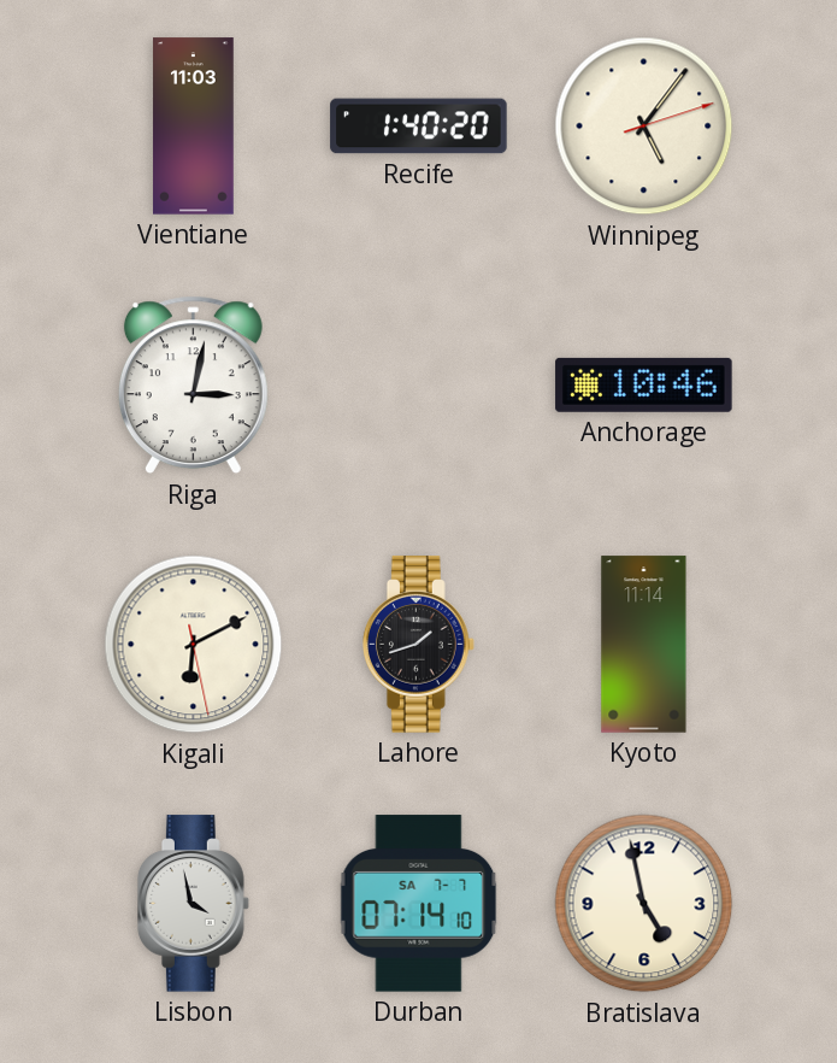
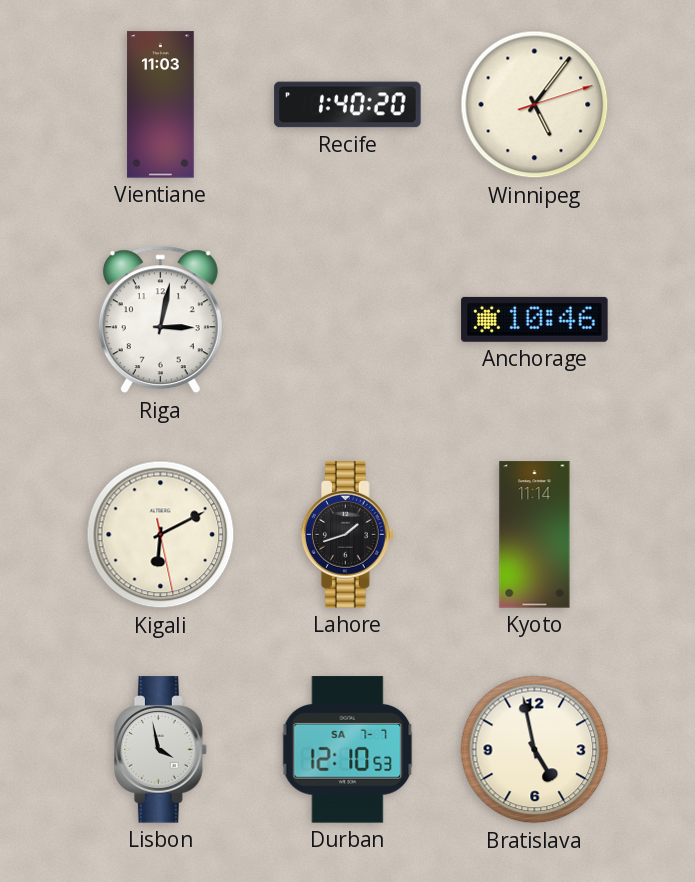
Durban: 07:14 -> 12:10 (348, 750)
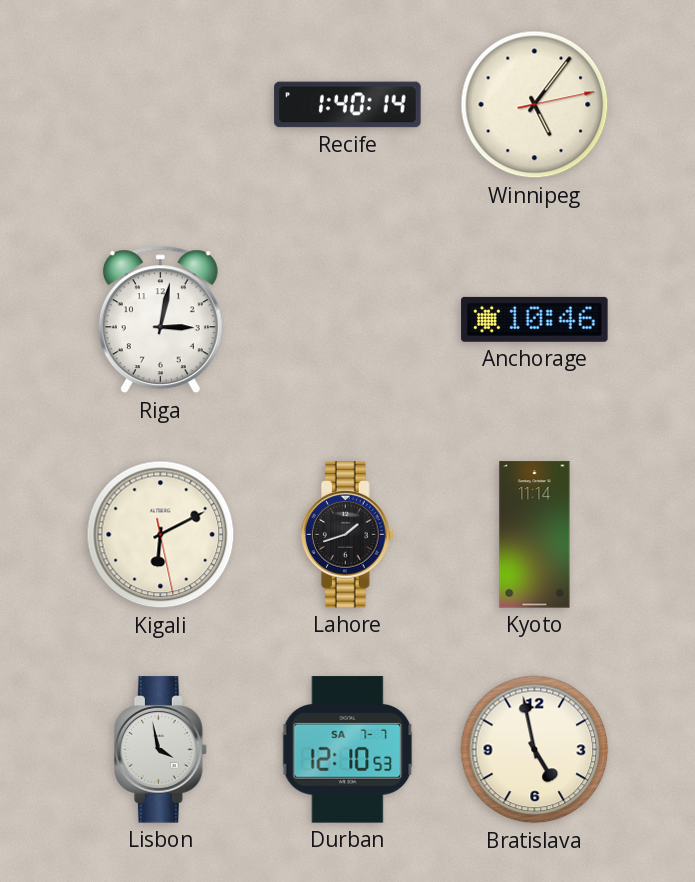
Vientiane: 11:03 -> none (161, 105)
Recife: 1:40:20 -> 1:40:14 (348, 105)
Winnipeg: 5:06:12 -> 5:06:13 (535, 105)
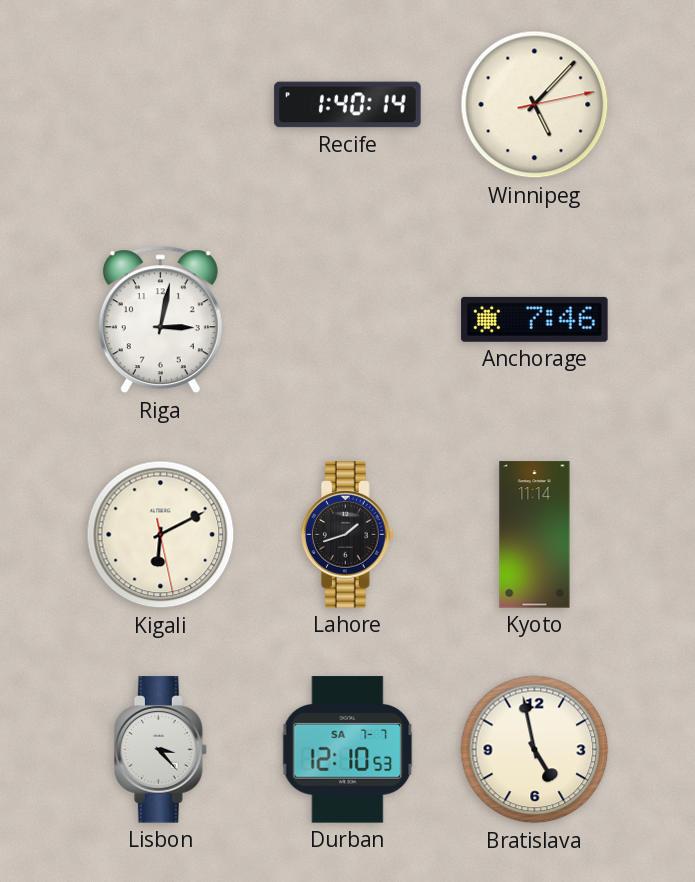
Winnipeg: 5:06 -> 5:07 (535, 105)
Anchorage: 10:46 -> 7:46 (535, 319)
Lisbon: 3:58 -> 3:23 (161, 750)
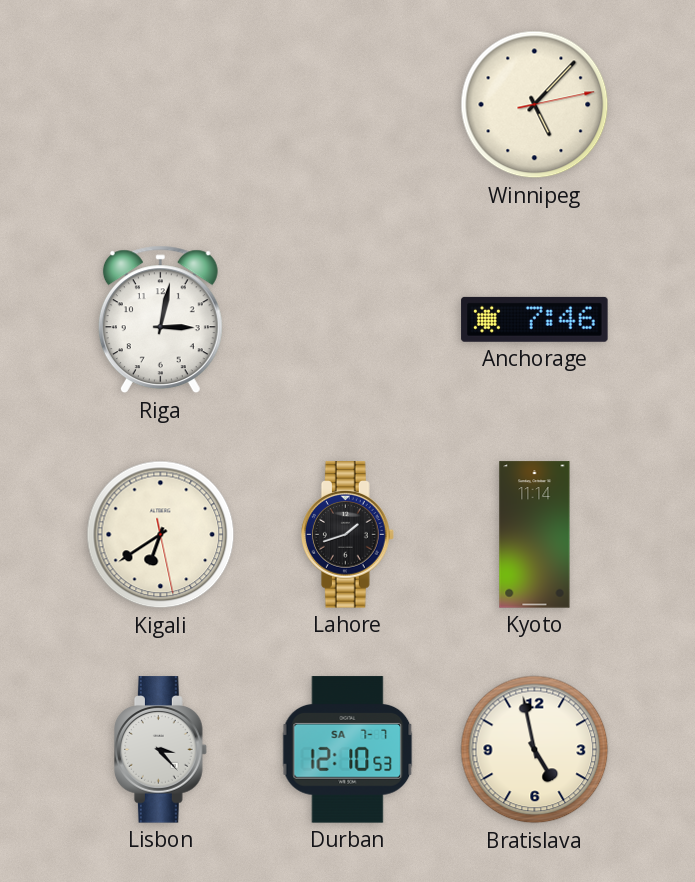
Recife: 1:40 -> none (348, 105)
Kigali: 6:10 -> 6:39 (161, 535)
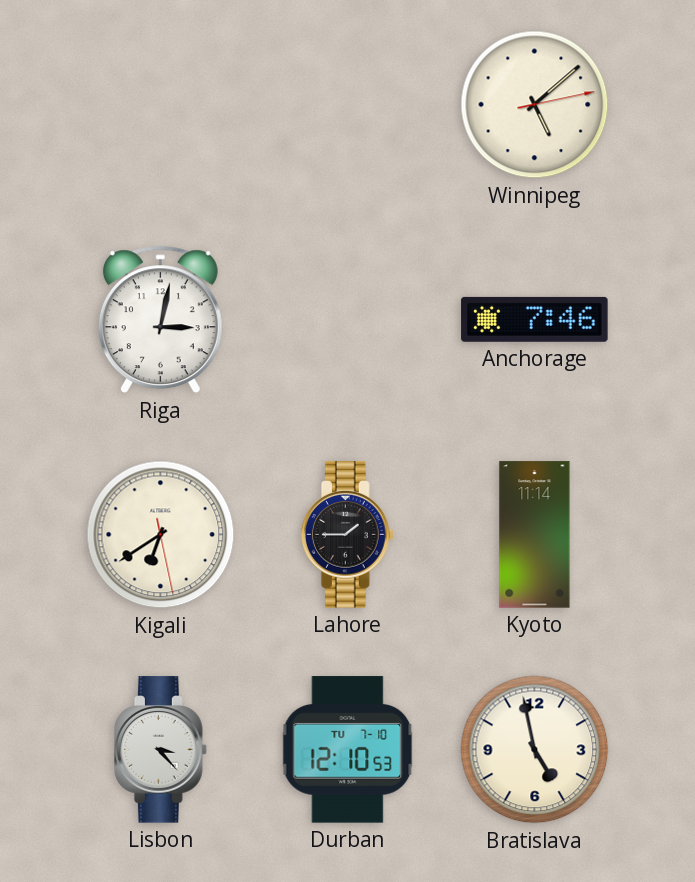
Winnipeg: 5:07 -> 5:08 (535, 105)
Lahore: 1:42 -> 1:45 (348, 535)
Durban date: SA 7-7 -> TU 7-10 (348, 750)
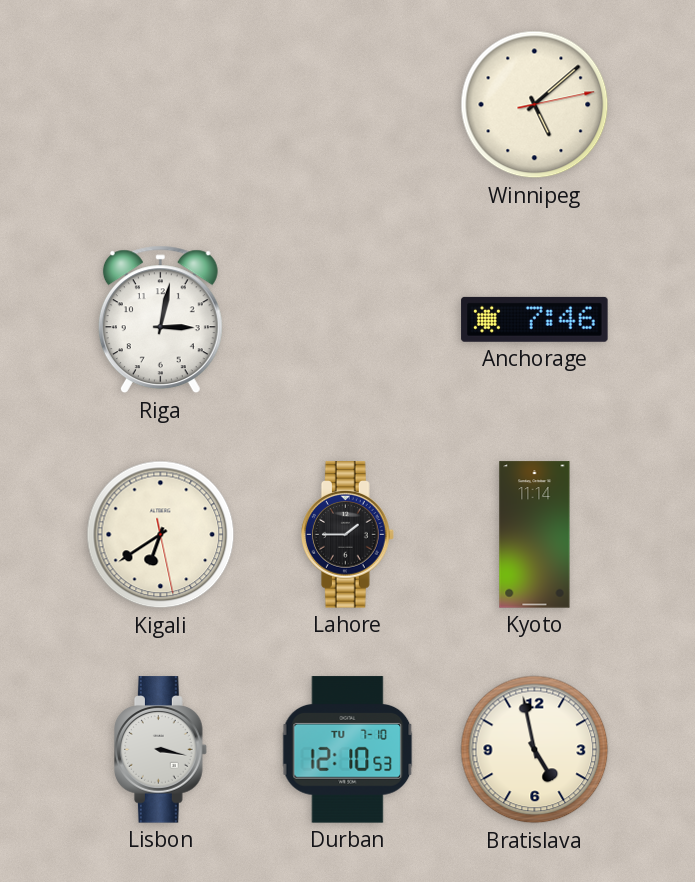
Lisbon: 3:23 -> 3:17 (161, 750)
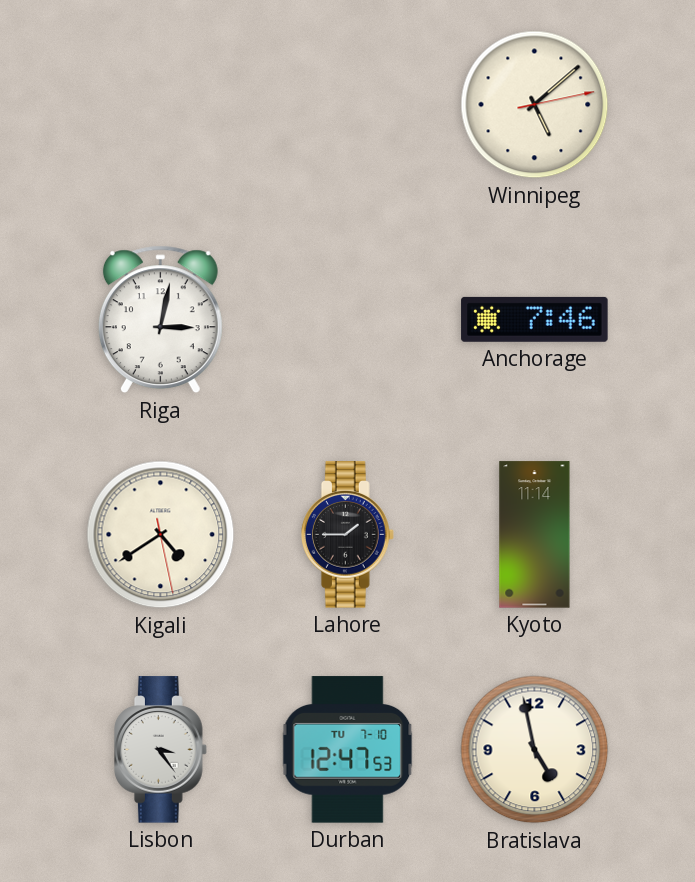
Kigali: 6:39 -> 4:39 (161, 535)
Lisbon: 3:17 -> 3:24 (161, 750)
Durban: 12:10 -> 12:47 (348, 750)
